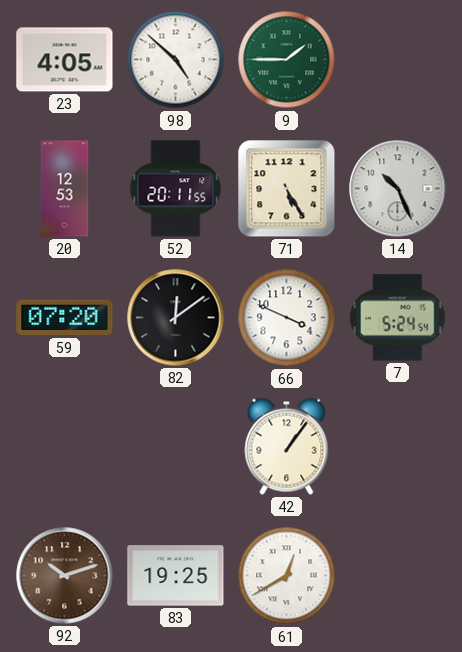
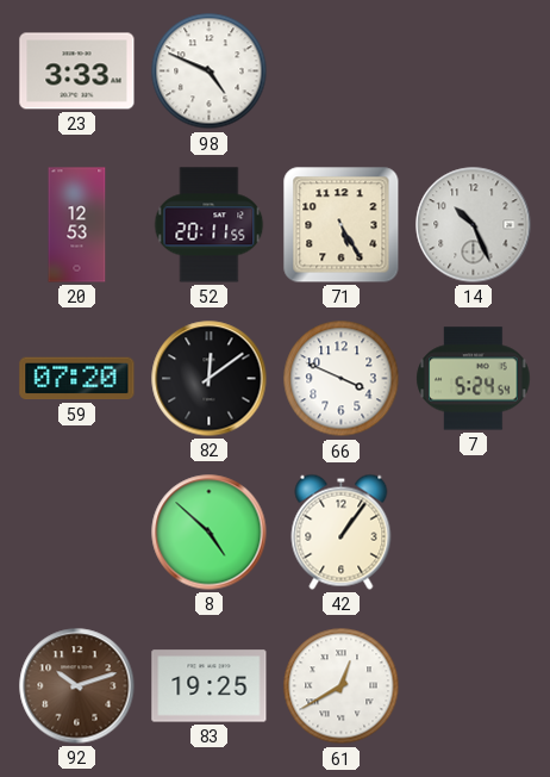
23: 4:05 -> 3:33 (77, 72)
98: 4:52 -> 4:49 (210, 72)
9: 1:45 -> none (287, 60)
8: none -> 4:52 (210, 533)
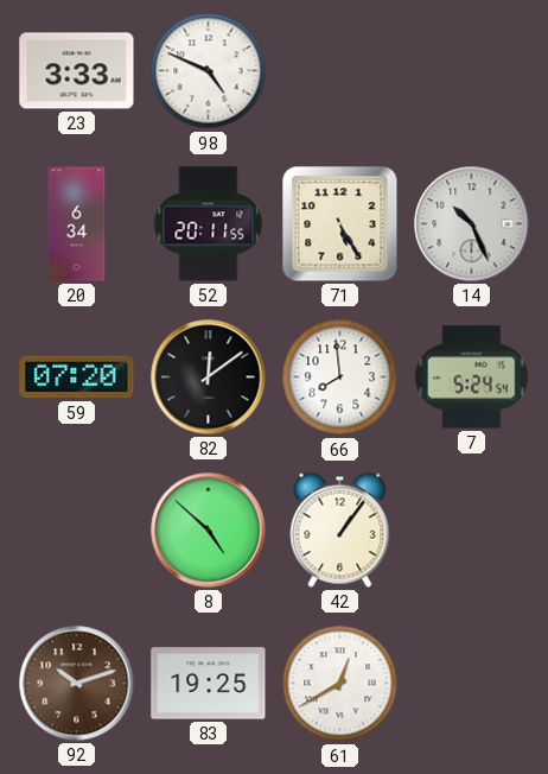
20: 12:53 -> 6:34 (77, 224)
66: 3:49 -> 7:59 (340, 378)
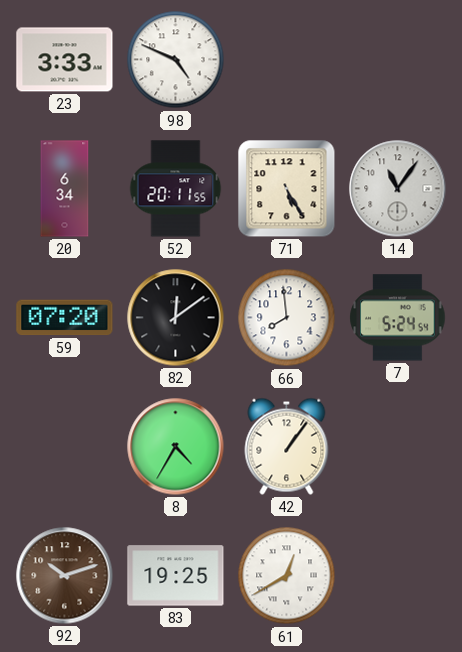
14: 10:26 -> 11:06 (398, 189)
8: 4:52 -> 4:35 (176, 447)
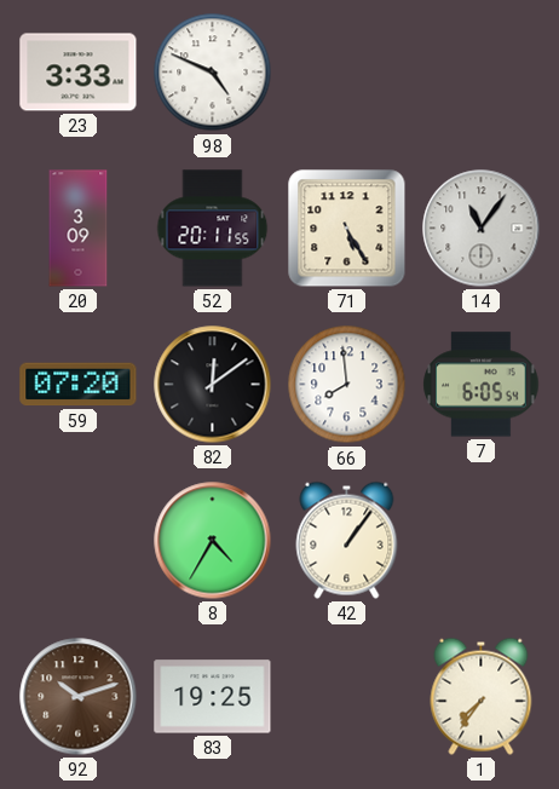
20: 6:34 -> 3:09 (79, 229)
7: 5:24 -> 6:05 (482, 385)
61: 12:40 -> none (287, 576)
1: none -> 7:36 (482, 696)
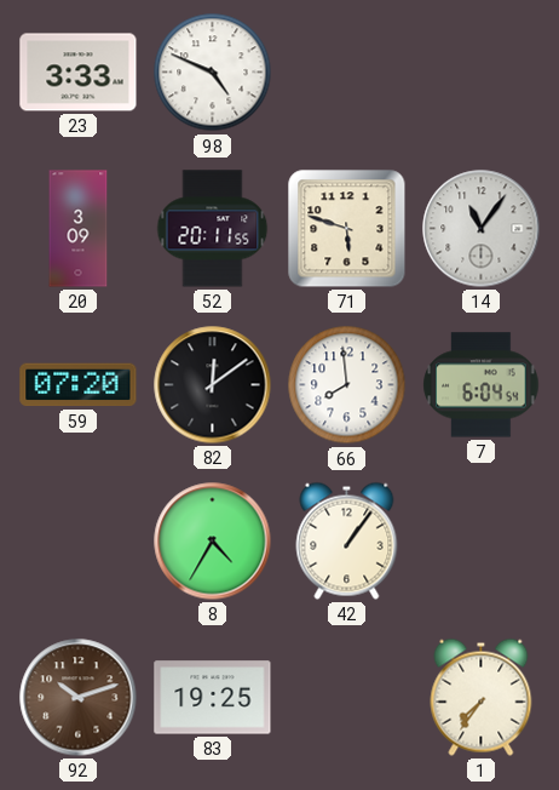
71: 5:25 -> 5:48 (347, 229)
7: 6:05 -> 6:04 (482, 385)
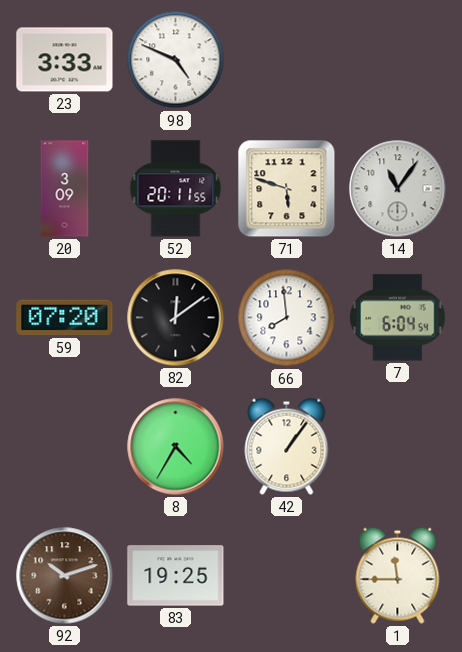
1: 7:36 -> 11:45 (398, 575)
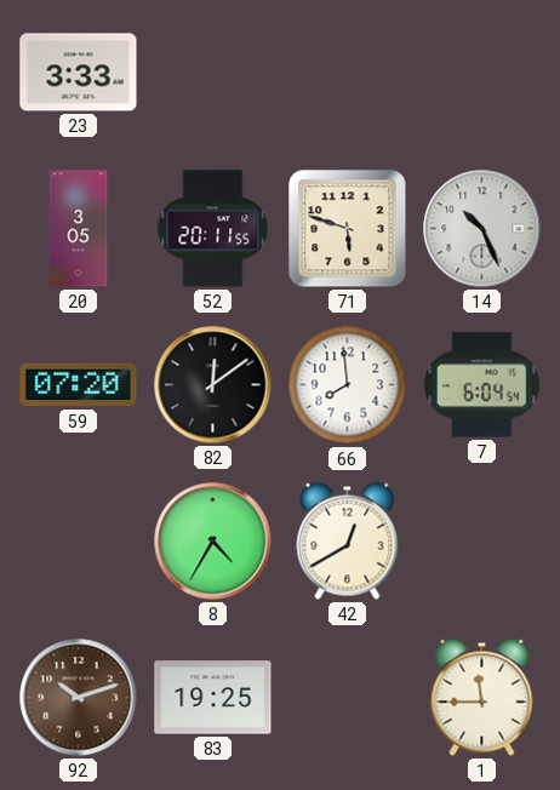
98: 4:49 -> none (176, 60)
20: 3:09 -> 3:05 (79, 229)
14: 11:06 -> 10:26 (482, 229)
42: 1:06 -> 12:40 (348, 540)
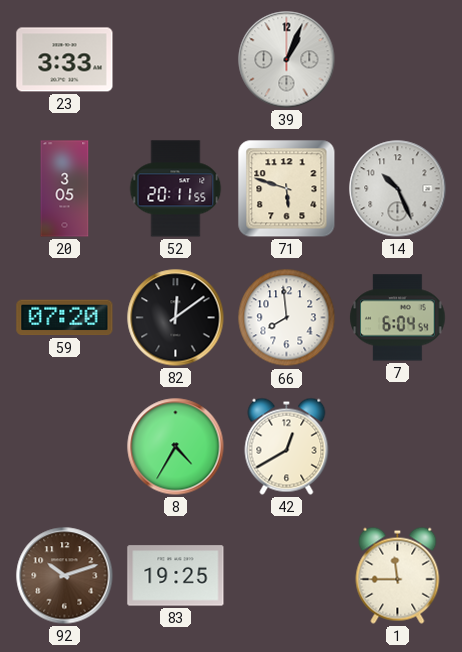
39: none -> 1:04 (287, 60)
